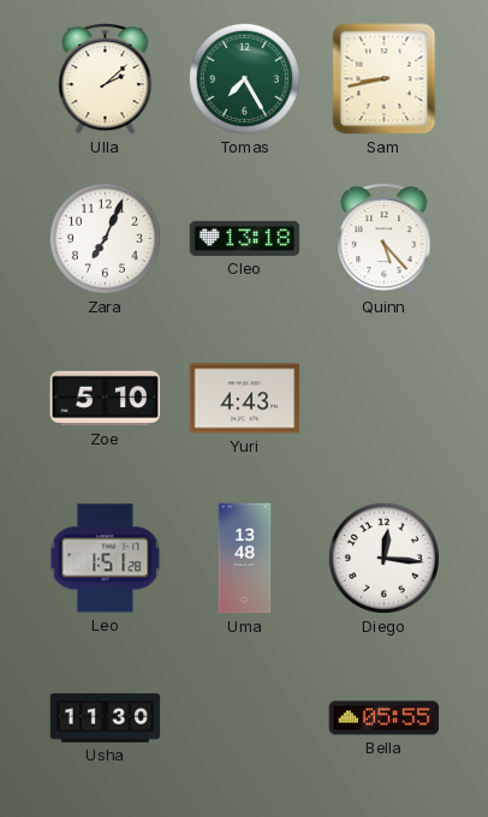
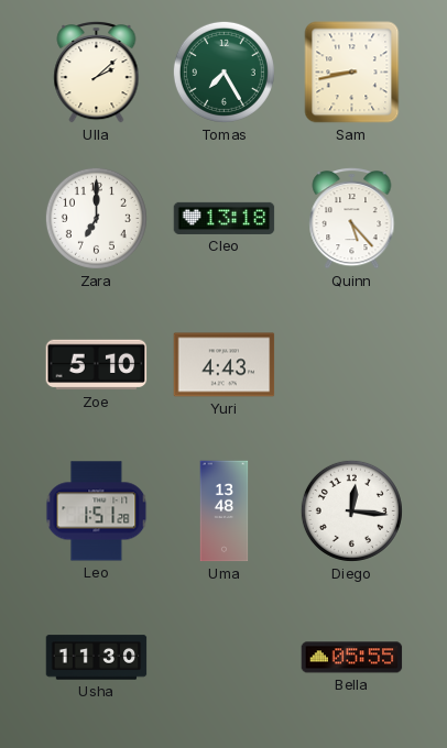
Zara: 7:04 -> 7:00 (96, 218)
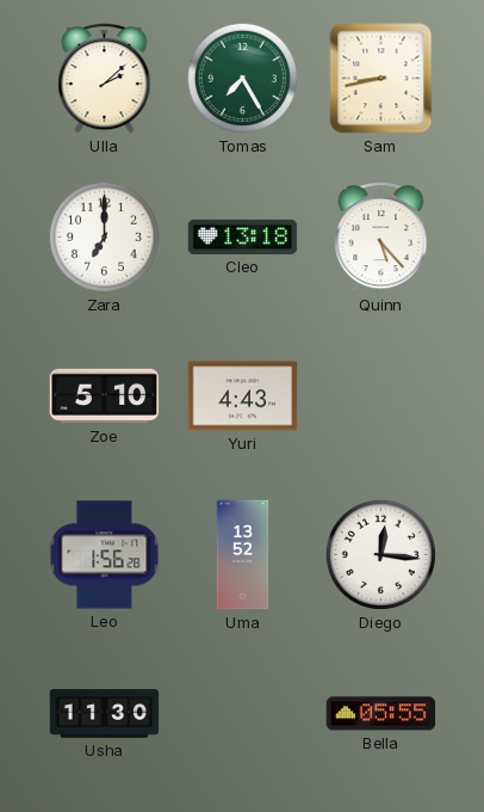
Leo: 1:51 -> 1:56 (105, 555)
Uma: 13:48 -> 13:52 (243, 555)
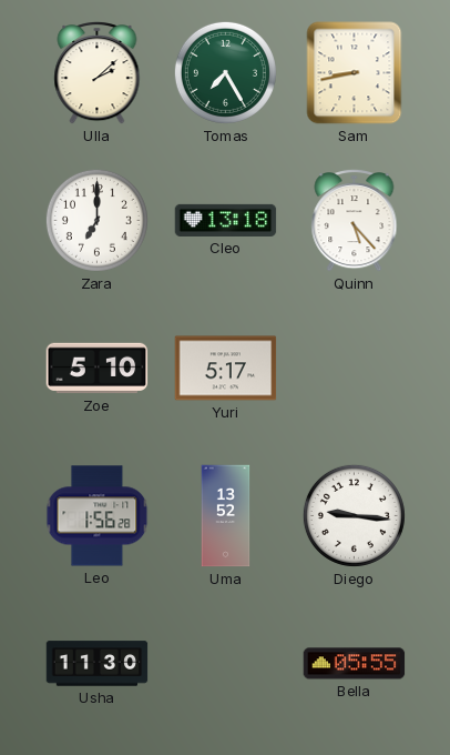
Yuri: 4:43 -> 5:17 (226, 369)
Diego: 12:16 -> 9:16 (354, 515)
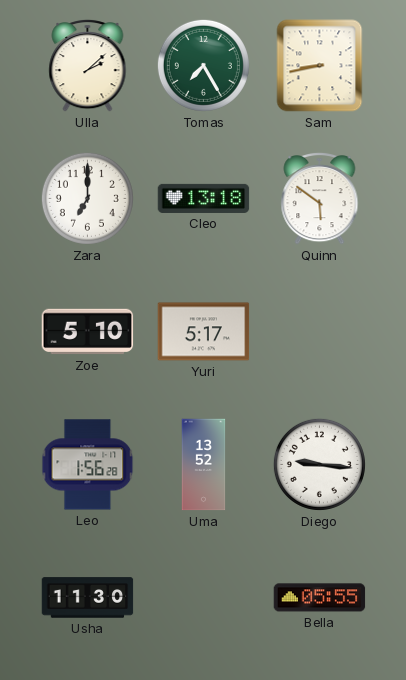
Quinn: 5:23 -> 5:51 (320, 198)
